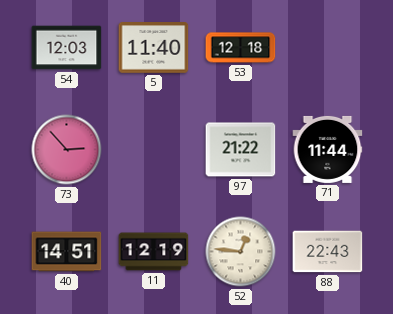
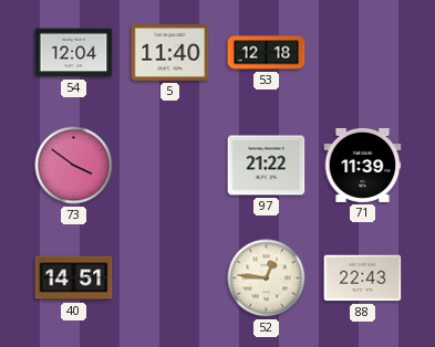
54: 12:03 -> 12:04 (74, 53)
73: 2:53 -> 3:51 (74, 166)
71: 11:44 -> 11:39 (363, 165)
11: 12:19 -> none (154, 252)
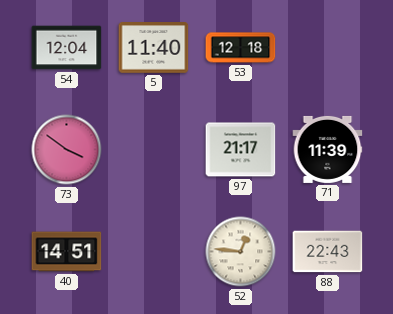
97: 21:22 -> 21:17 (241, 150)
